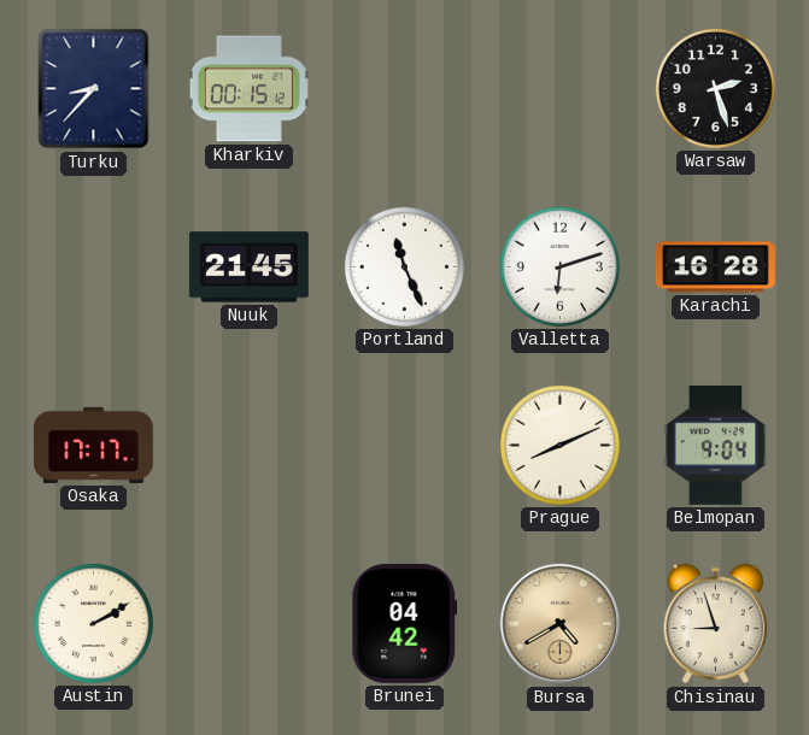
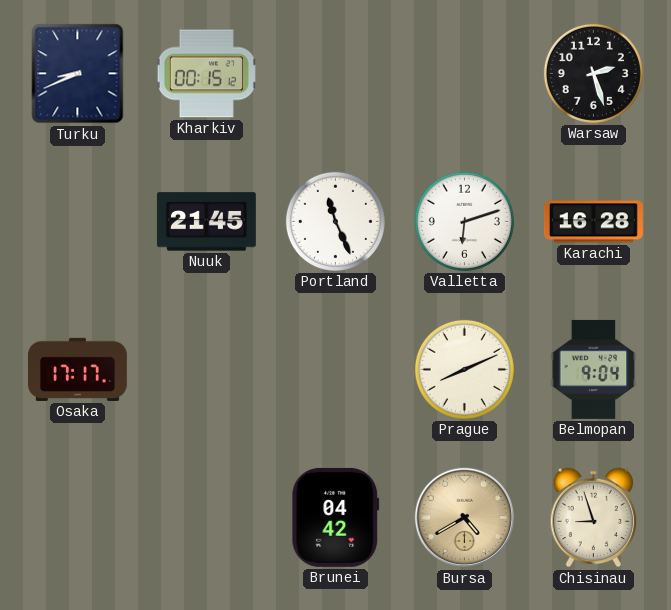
Turku: 8:37 -> 8:41 (78, 74)
Austin: 2:10 -> none (93, 623)
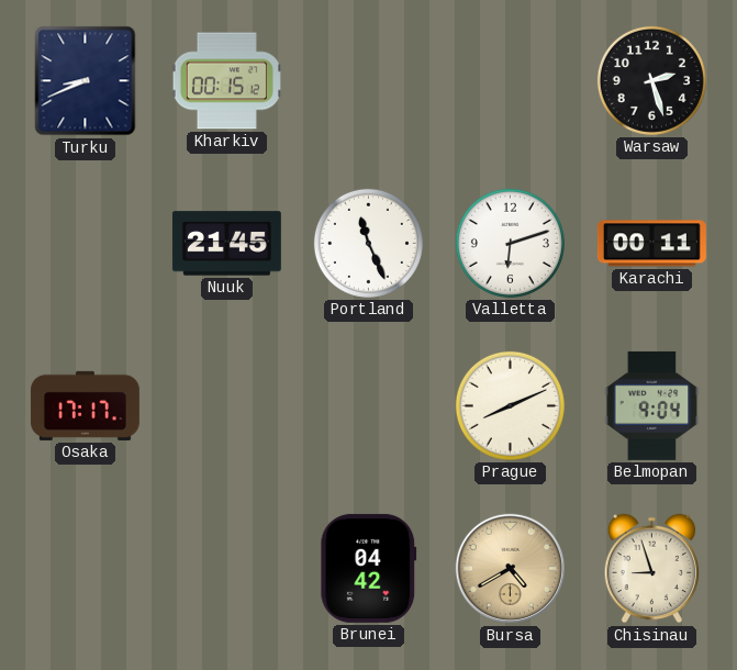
Karachi: 16:28 -> 00:11 (651, 244)
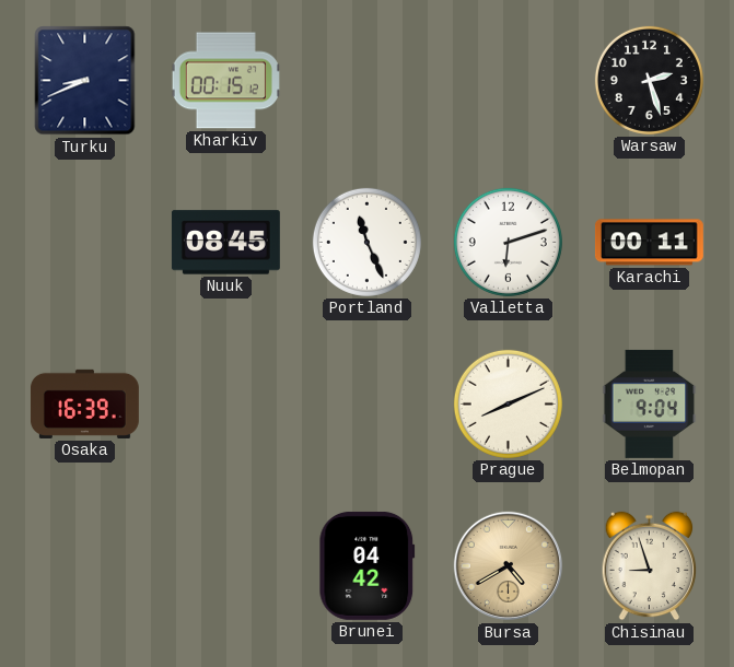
Nuuk: 21:45 -> 08:45 (225, 243)
Osaka: 17:17 -> 16:39 (84, 403)
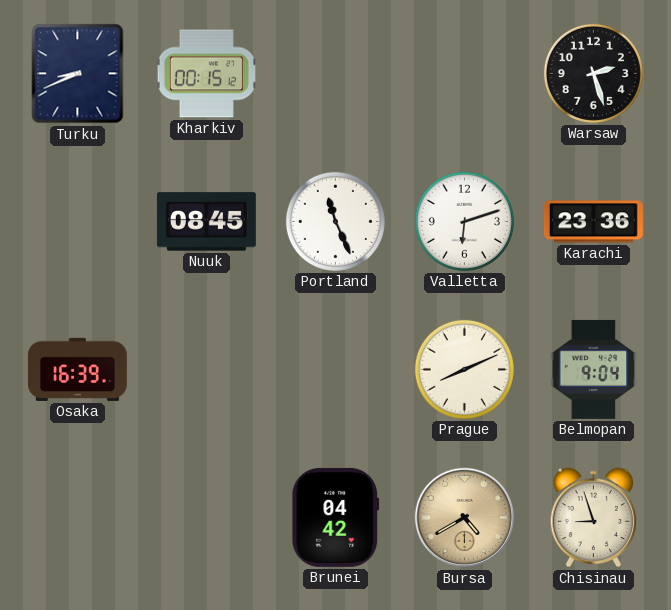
Karachi: 00:11 -> 23:36 (593, 222)
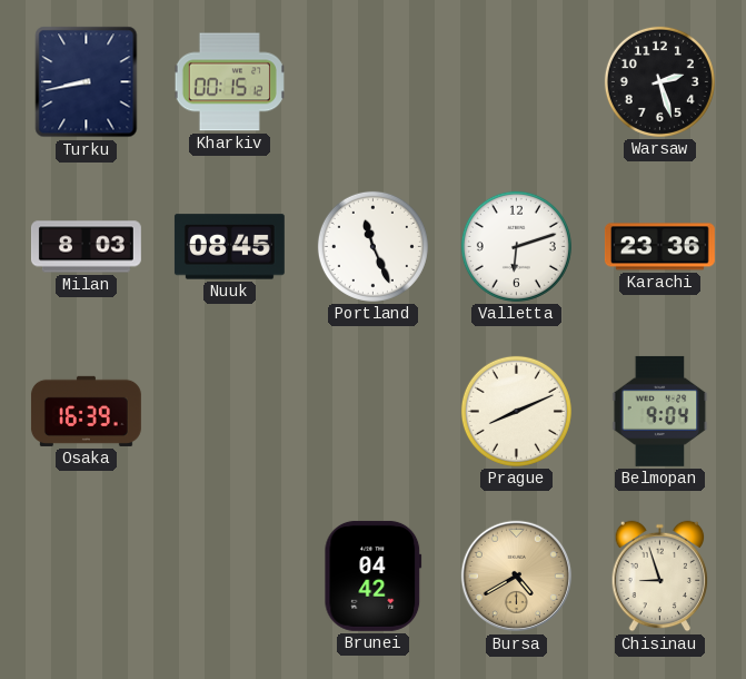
Turku: 8:41 -> 8:43 (87, 82)
Milan: none -> 8:03 (86, 247)
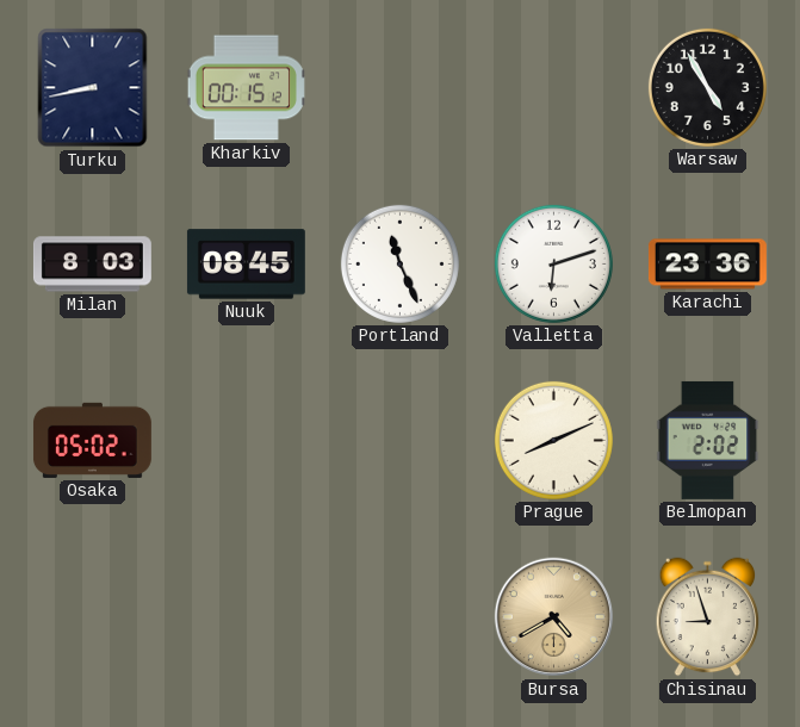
Warsaw: 2:27 -> 4:55 (707, 87)
Osaka: 16:39 -> 05:02 (92, 440)
Belmopan: 9:04 -> 2:02 (708, 440)
Brunei: 04:42 -> none (374, 575)
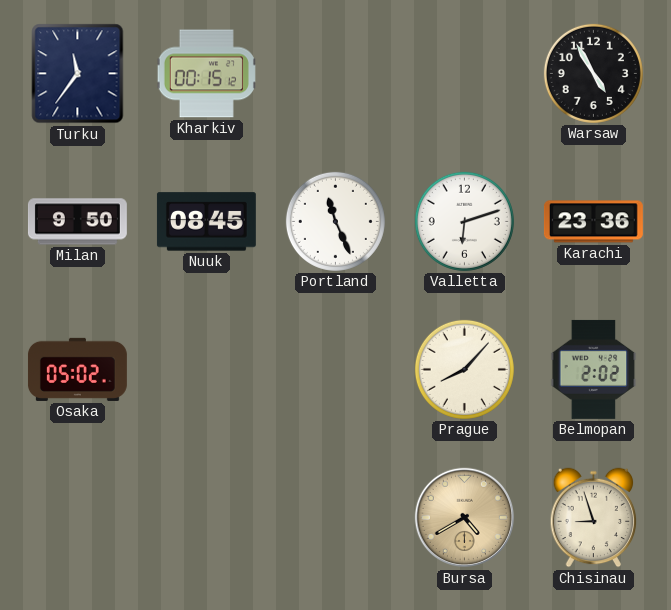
Turku: 8:43 -> 11:36 (78, 74)
Milan: 8:03 -> 9:50 (77, 222)
Prague: 8:11 -> 8:07 (464, 369)
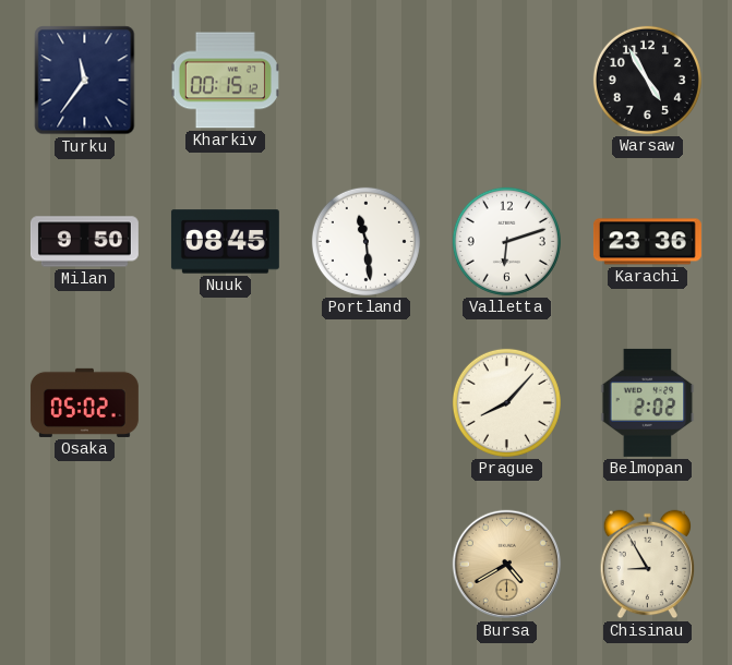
Portland: 11:26 -> 11:29 (365, 241)
Chisinau: 8:57 -> 8:55 (648, 565)
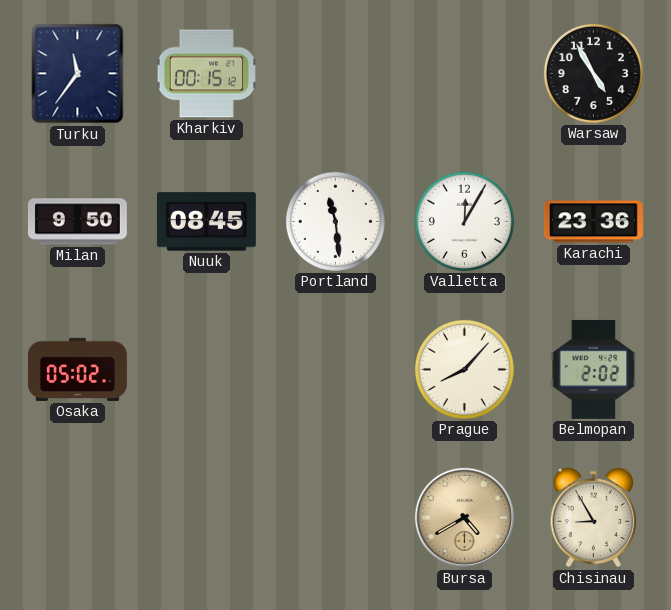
Valletta: 6:12 -> 12:05 (464, 221)
